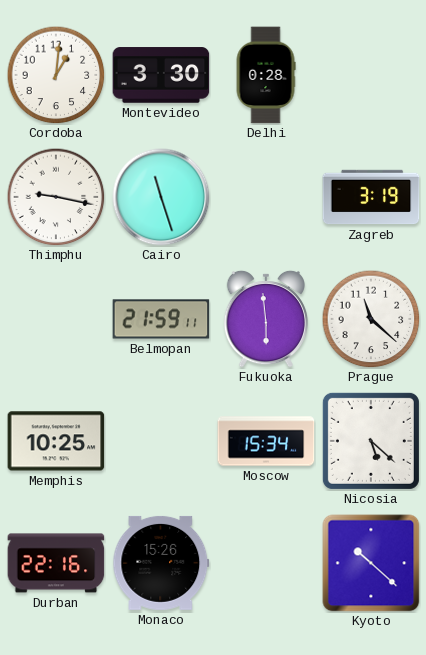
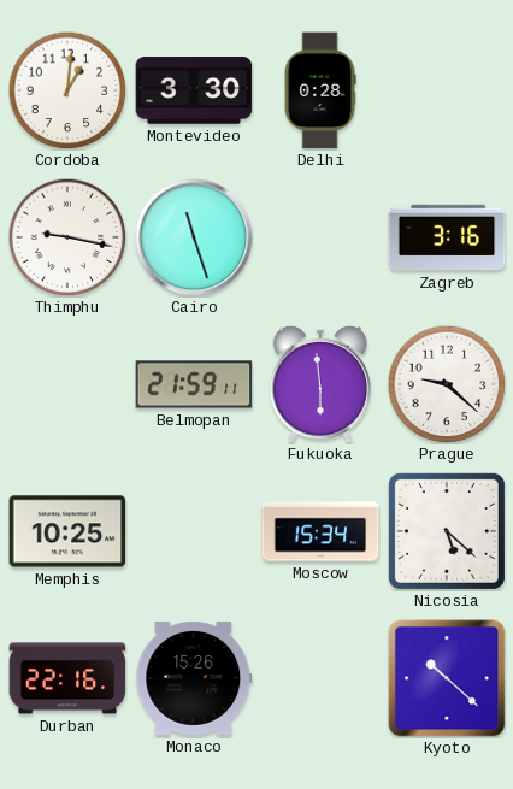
Zagreb: 3:19 -> 3:16 (447, 237)
Prague: 11:22 -> 9:22 (447, 384)
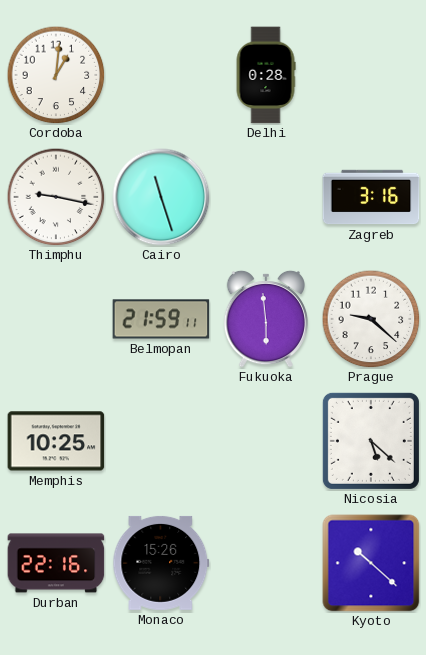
Montevideo: 3:30 -> none (194, 90)
Moscow: 15:34 -> none (320, 531)
